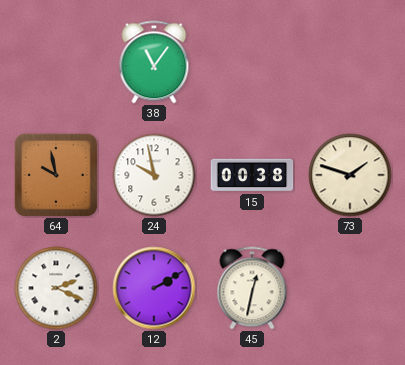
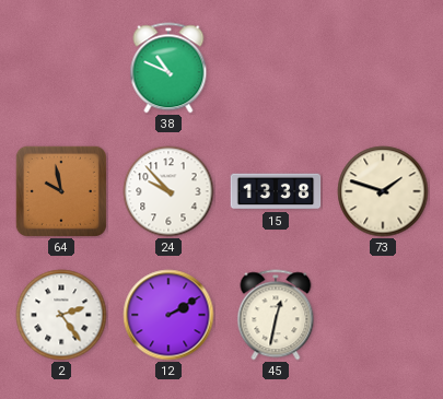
38: 11:06 -> 10:49 (168, 68)
24: 9:58 -> 9:53 (168, 191)
15: 00:38 -> 13:38 (276, 191)
2: 2:19 -> 2:24 (61, 315)
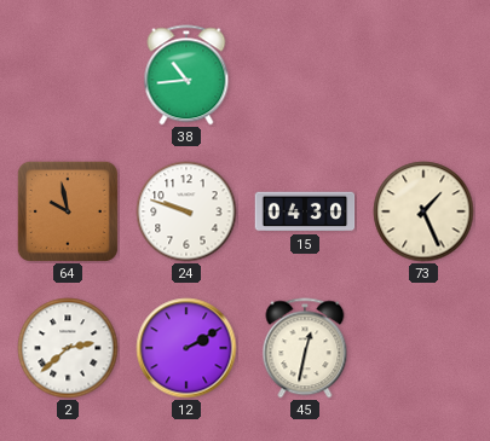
38: 10:49 -> 10:44 (186, 75)
24: 9:53 -> 9:48 (186, 211)
15: 13:38 -> 04:30 (305, 211)
73: 1:48 -> 1:26 (423, 211)
2: 2:24 -> 2:38 (68, 348)
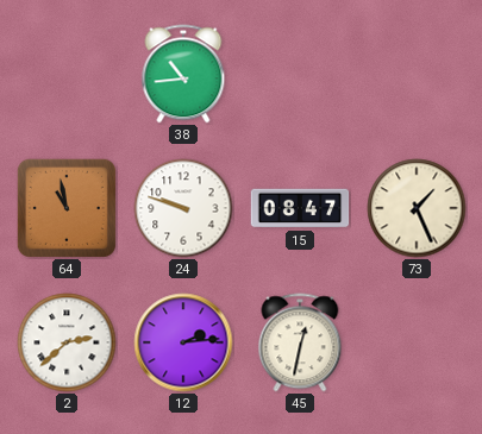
64: 9:58 -> 10:58 (67, 208)
15: 04:30 -> 08:47 (300, 208)
12: 2:10 -> 2:14 (183, 342)
